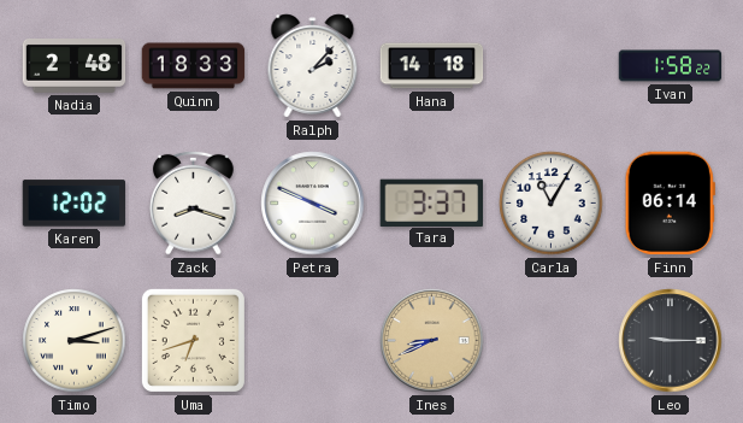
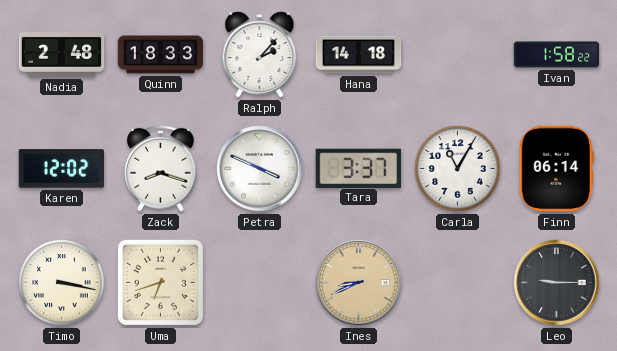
Timo: 3:12 -> 3:17 (62, 283)
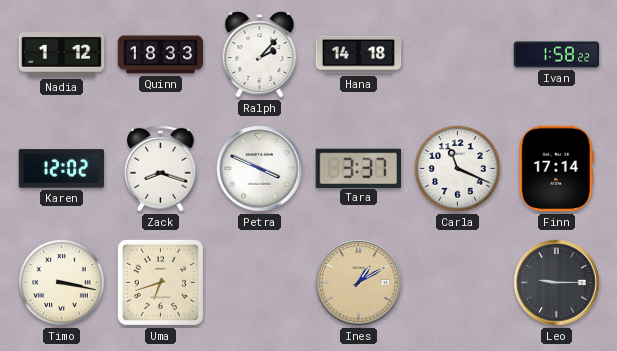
Nadia: 2:48 -> 1:12 (62, 55)
Carla: 11:05 -> 11:19 (458, 169)
Finn: 06:14 -> 17:14 (556, 169)
Ines: 8:41 -> 1:10 (359, 283)
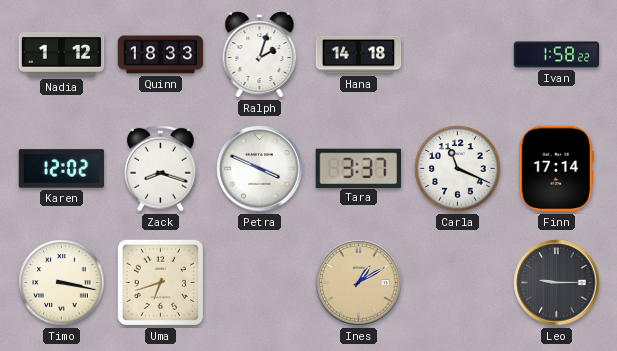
Ralph: 2:07 -> 2:03 (260, 55)
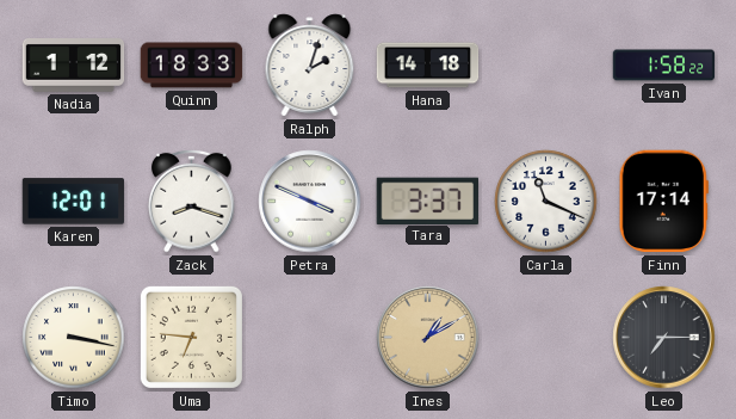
Karen: 12:02 -> 12:01 (74, 202)
Uma: 6:42 -> 6:46 (191, 337)
Leo: 9:15 -> 7:15 (664, 338)
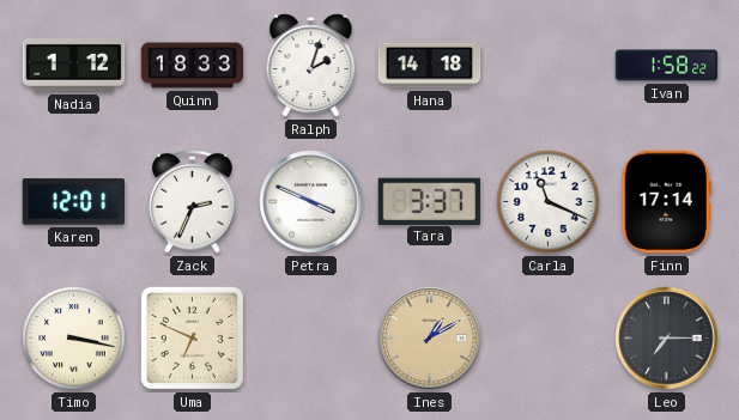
Zack: 8:18 -> 2:34 (193, 201)
Uma: 6:46 -> 6:49 (192, 337)
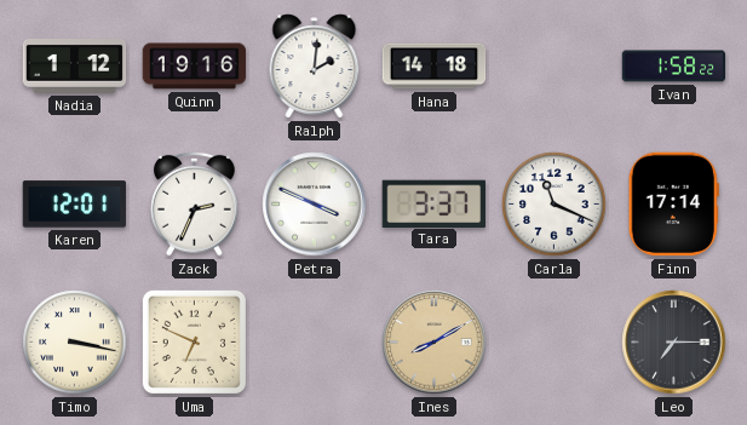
Quinn: 18:33 -> 19:16 (195, 67)
Ralph: 2:03 -> 2:01 (315, 67)
Ines: 1:10 -> 8:10 (435, 343)
